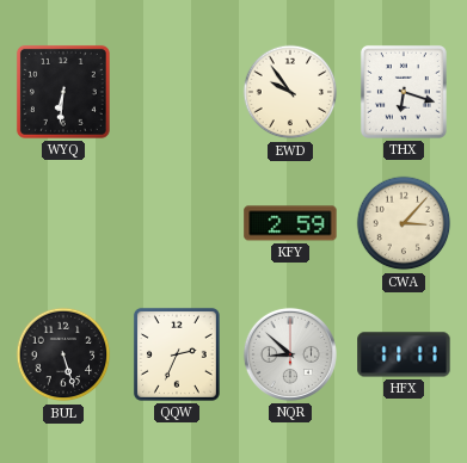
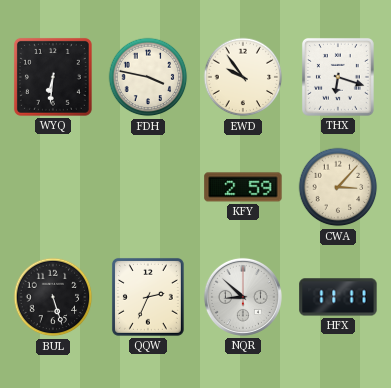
FDH: none -> 3:47 (148, 77)
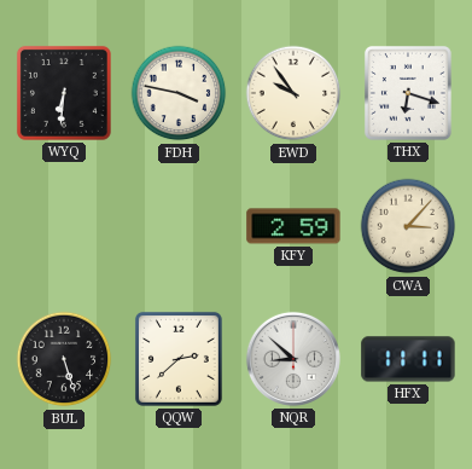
QQW: 2:34 -> 2:38 (179, 359)
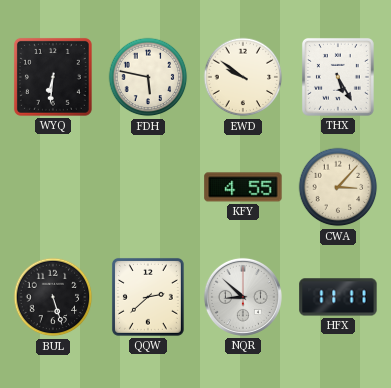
FDH: 3:47 -> 5:47 (148, 77)
EWD: 9:54 -> 9:51 (243, 77)
THX: 6:18 -> 5:25 (338, 77)
KFY: 2:59 -> 4:55 (243, 187)
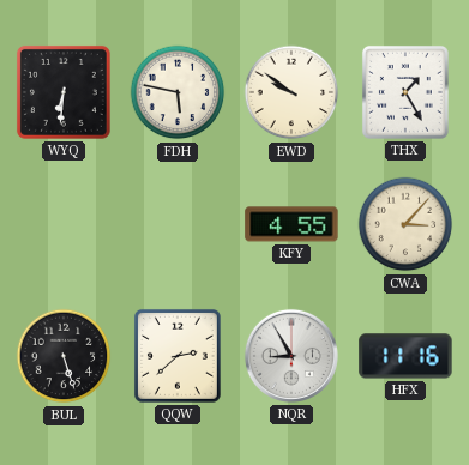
THX: 5:25 -> 1:25 (405, 92)
NQR: 8:52 -> 8:55 (291, 356)
HFX: 11:11 -> 11:16 (405, 356)
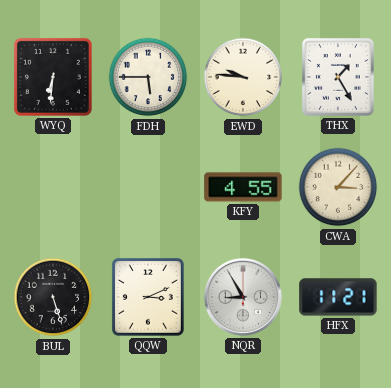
FDH: 5:47 -> 5:45 (148, 77)
EWD: 9:51 -> 9:46 (243, 77)
QQW: 2:38 -> 3:11 (148, 297)
HFX: 11:16 -> 11:21 (338, 297)
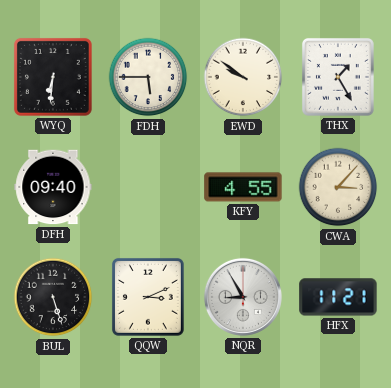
EWD: 9:46 -> 9:51 (243, 77)
DFH: none -> 09:40 (53, 187)
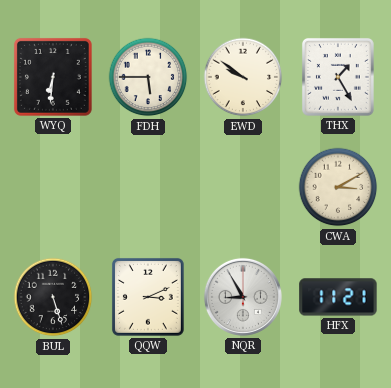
DFH: 09:40 -> none (53, 187)
KFY: 4:55 -> none (243, 187)
CWA: 3:07 -> 3:10 (338, 187)
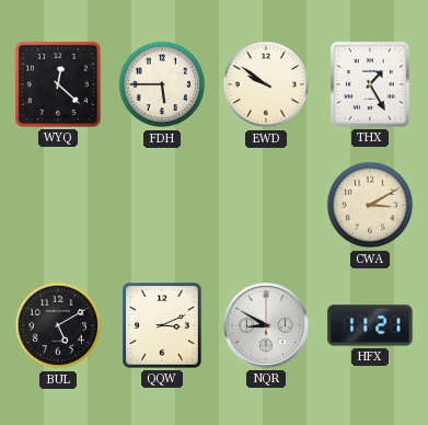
WYQ: 6:31 -> 12:22 (58, 84)
BUL: 5:27 -> 5:10 (58, 325)
NQR: 8:55 -> 8:50 (266, 325)
